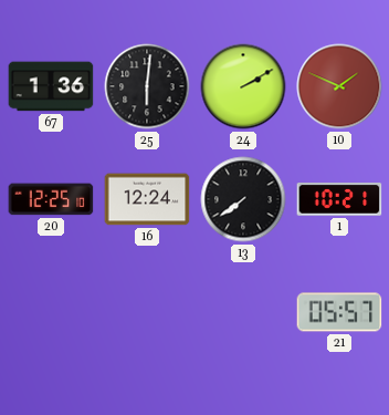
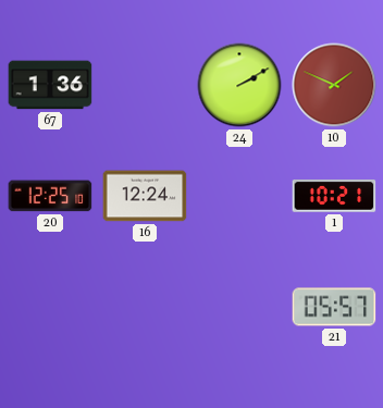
25: 6:01 -> none (147, 86)
13: 7:39 -> none (243, 199)
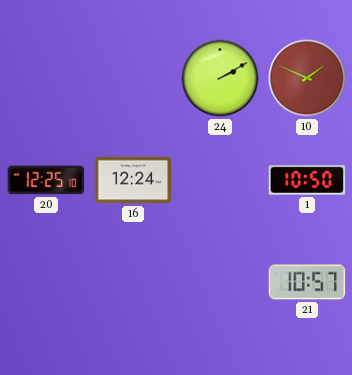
67: 1:36 -> none (50, 85)
1: 10:21 -> 10:50 (307, 181)
21: 05:57 -> 10:57 (307, 282)
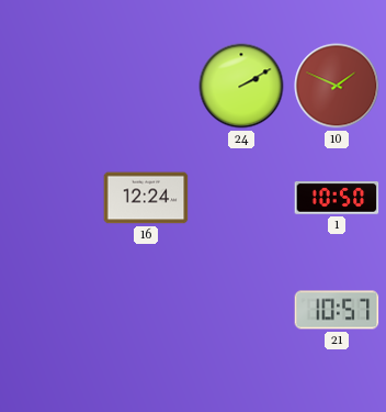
20: 12:25 -> none (46, 180)
